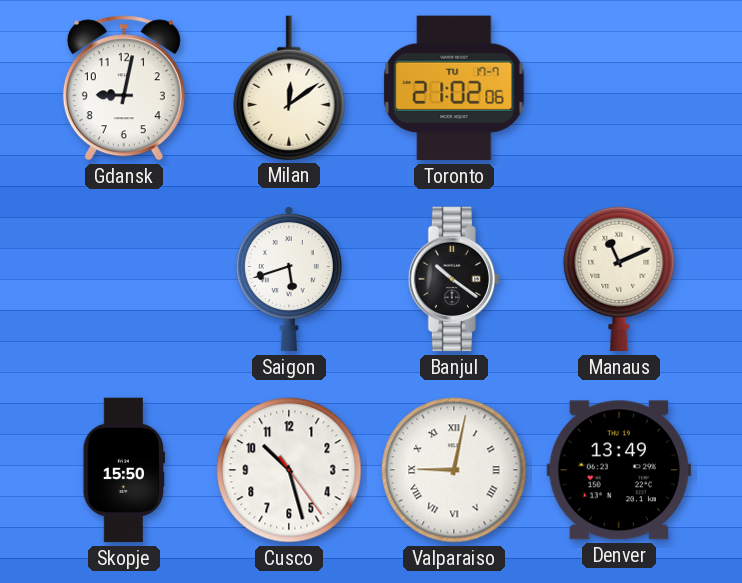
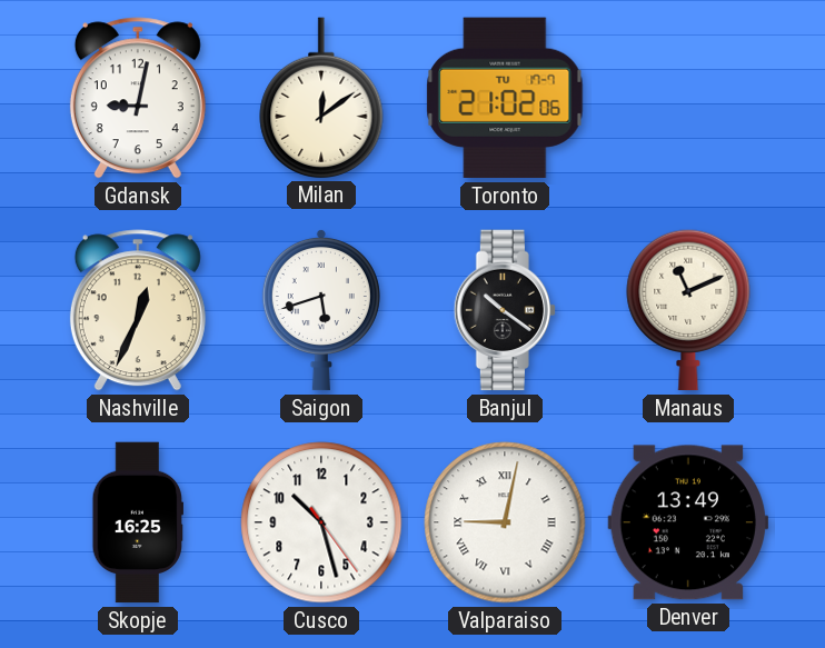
Nashville: none -> 12:34 (138, 310)
Skopje: 15:50 -> 16:25 (137, 522)
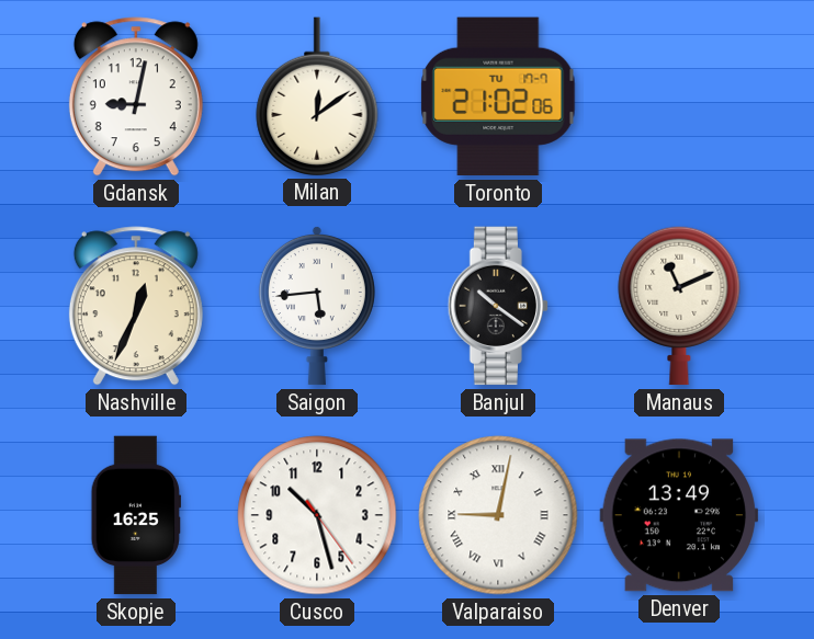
Saigon: 5:42 -> 5:44 (317, 306)
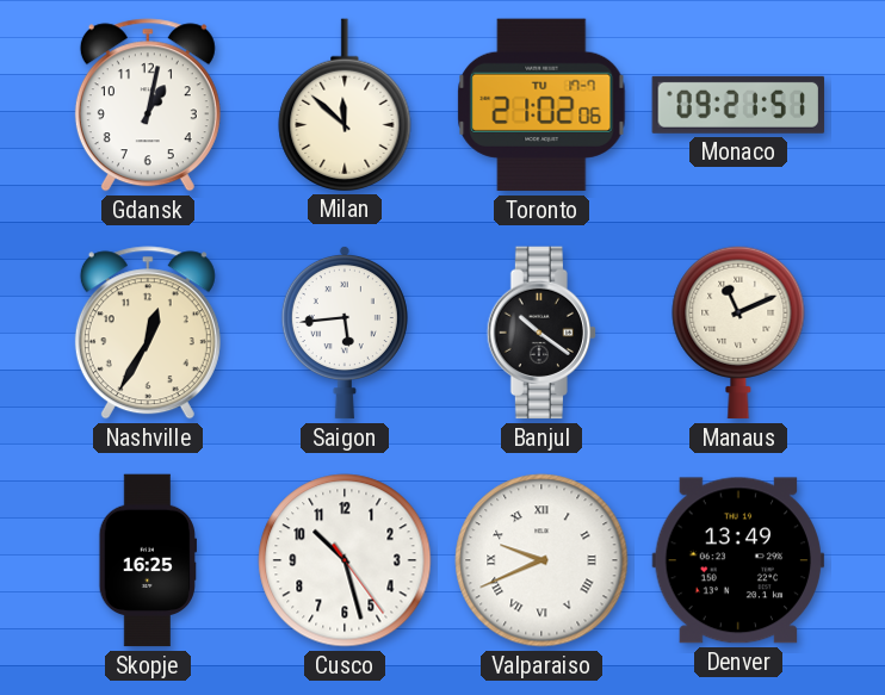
Gdansk: 9:02 -> 1:02 (148, 105)
Milan: 12:09 -> 11:52 (345, 105)
Monaco: none -> 09:21 (738, 105)
Nashville: 12:34 -> 12:35 (148, 333)
Valparaiso: 9:02 -> 9:41 (541, 560)
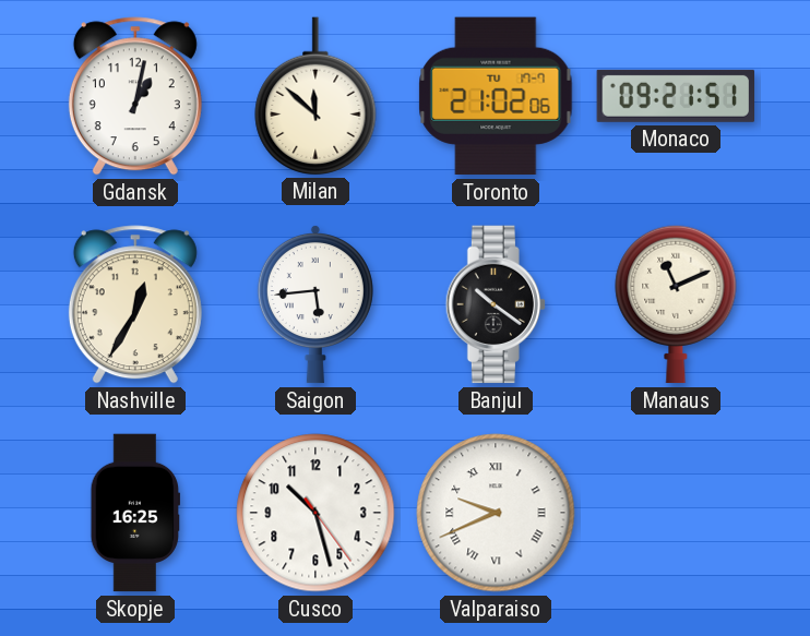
Denver: 13:49 -> none (738, 560)
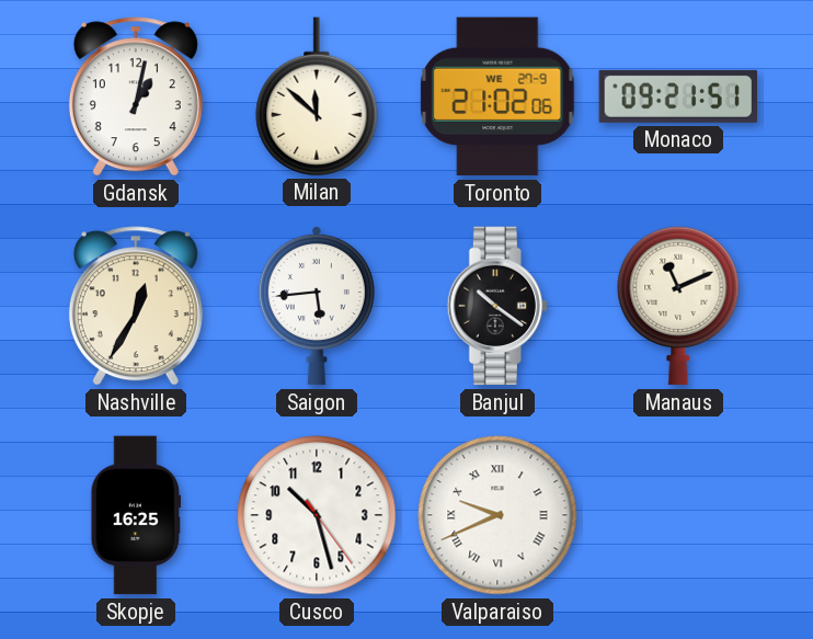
Toronto date: TU 17-7 -> WE 27-9 (497, 96)
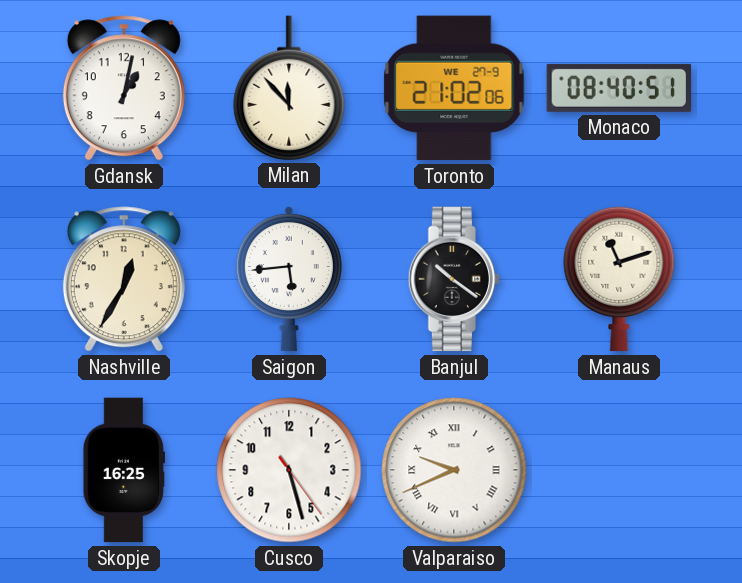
Milan: 11:52 -> 11:53 (289, 88)
Monaco: 09:21 -> 08:40 (619, 88)
Manaus: 11:11 -> 11:12 (619, 279)
Cusco: 10:27 -> 5:27 (289, 470)
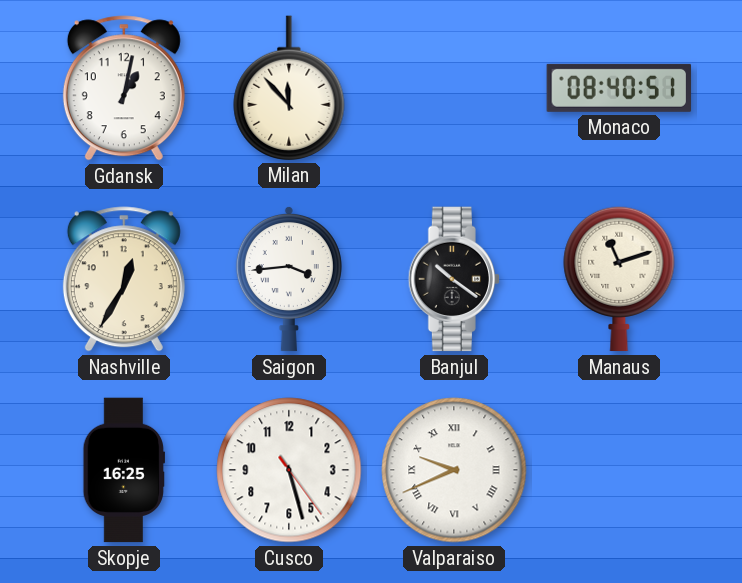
Toronto: 21:02 -> none (454, 88)
Saigon: 5:44 -> 3:44 (289, 279)
